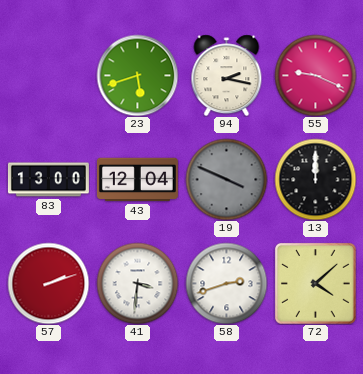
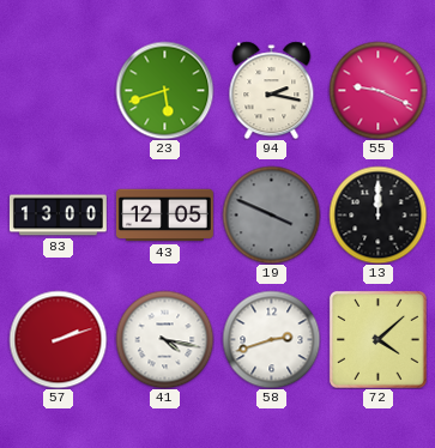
43: 12:04 -> 12:05 (164, 216)
41: 3:31 -> 4:17 (164, 339)
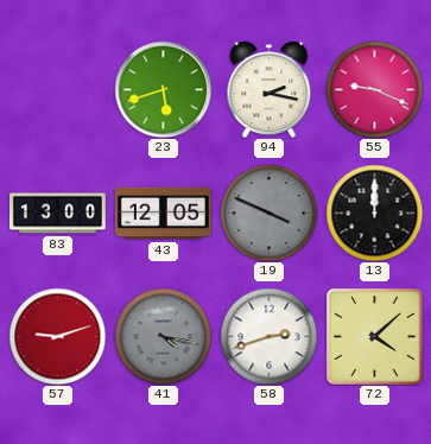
57: 2:12 -> 9:12 (57, 336)
41 dial: white -> grey (163, 336)
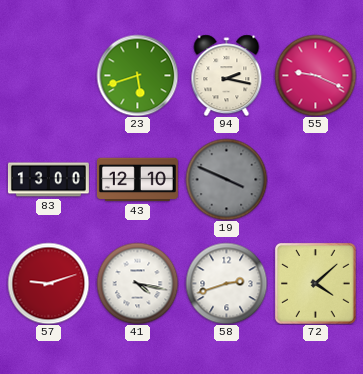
43: 12:05 -> 12:10 (137, 180)
13: 12:00 -> none (374, 213)
41 dial: grey -> white (137, 283)
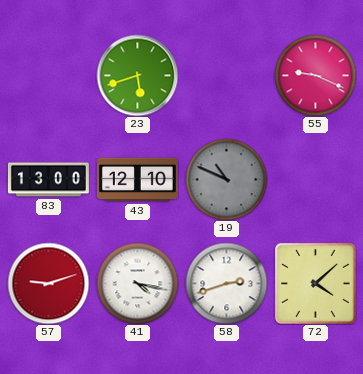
94: 2:17 -> none (227, 75)
19: 3:49 -> 10:49 (226, 179)
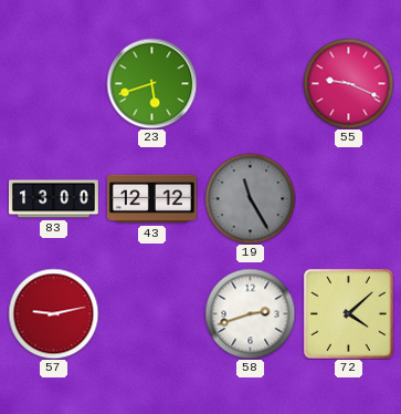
43: 12:10 -> 12:12 (151, 199)
19: 10:49 -> 11:25 (250, 198)
57: 9:12 -> 9:13 (53, 313)
41: 4:17 -> none (137, 283)
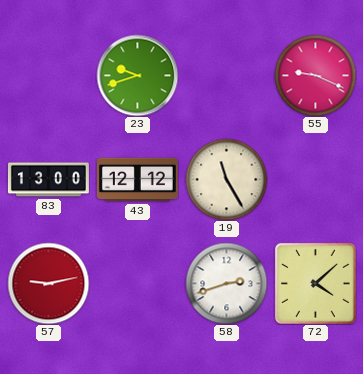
23: 5:42 -> 9:42 (137, 75)
19 dial: grey -> cream (226, 179)
